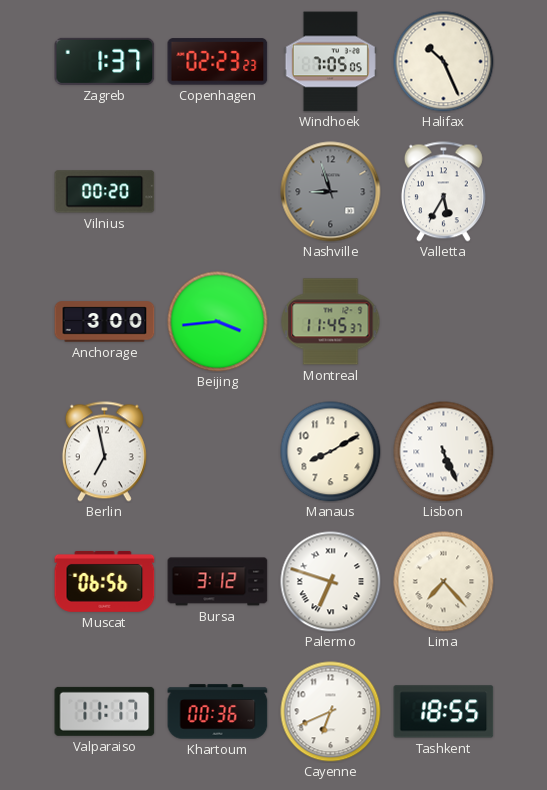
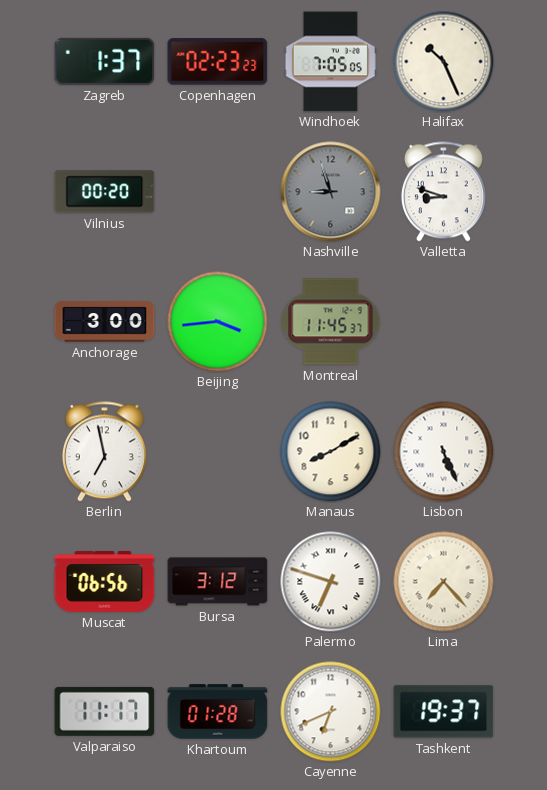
Valletta: 5:35 -> 8:48 (443, 192)
Khartoum: 00:36 -> 01:28 (218, 712)
Tashkent: 18:55 -> 19:37 (444, 712)
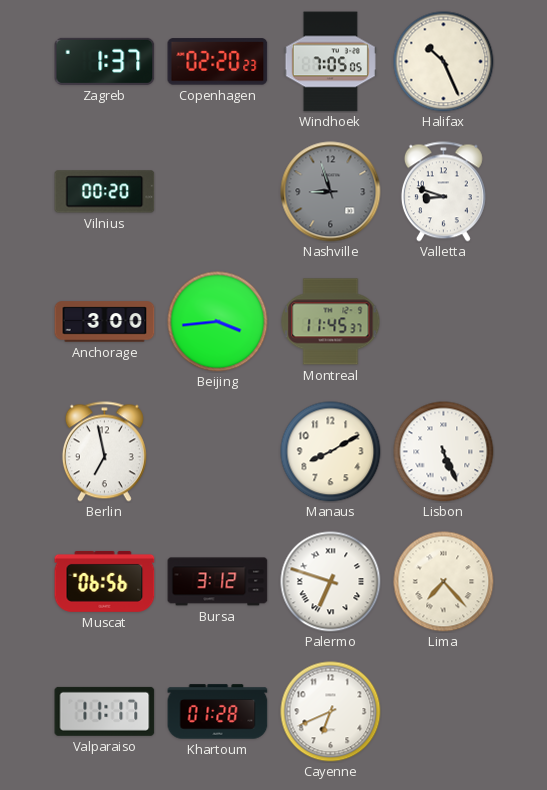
Copenhagen: 02:23 -> 02:20 (218, 62)
Tashkent: 19:37 -> none (444, 712)
